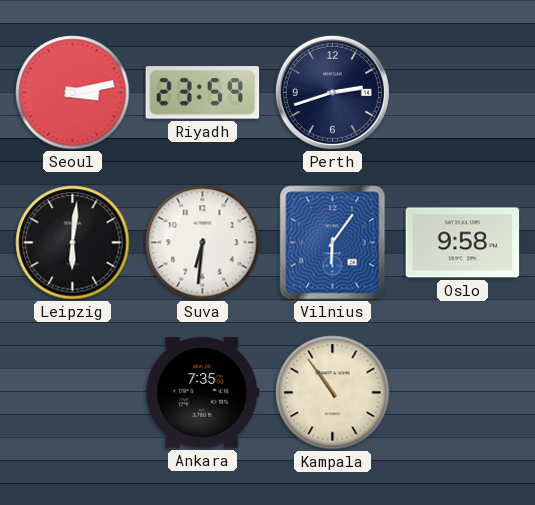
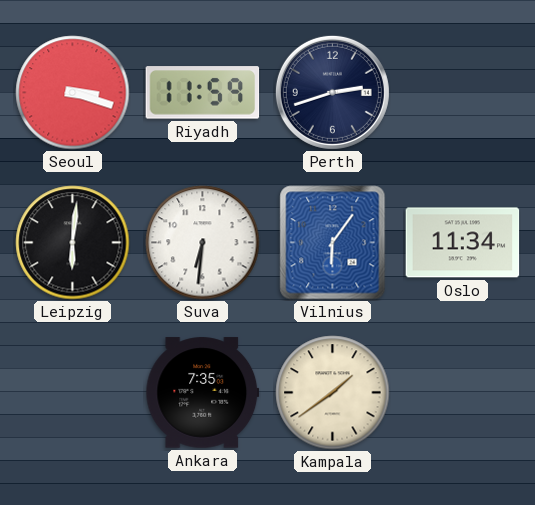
Seoul: 3:13 -> 3:18 (73, 93)
Riyadh: 23:59 -> 11:59 (203, 93)
Oslo: 9:58 -> 11:34 (463, 243)
Kampala: 10:54 -> 1:39 (333, 393)
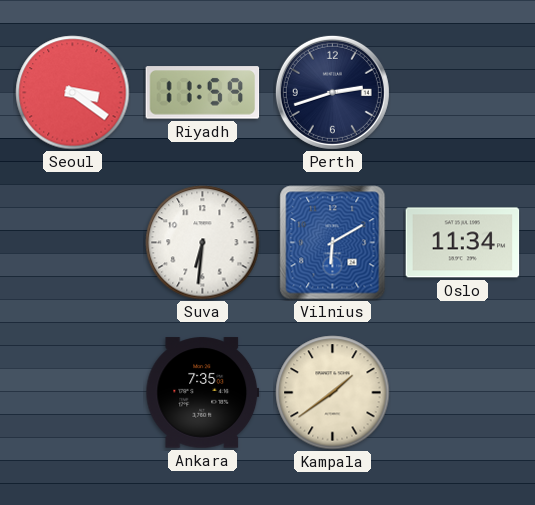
Seoul: 3:18 -> 3:21 (73, 93)
Leipzig: 6:01 -> none (73, 243)
Vilnius: 6:06 -> 6:10 (333, 243)
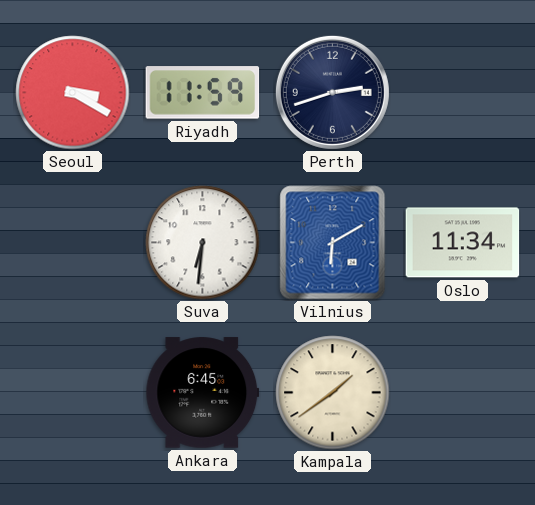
Seoul: 3:21 -> 3:20 (73, 93)
Ankara: 7:35 -> 6:45 (203, 393)
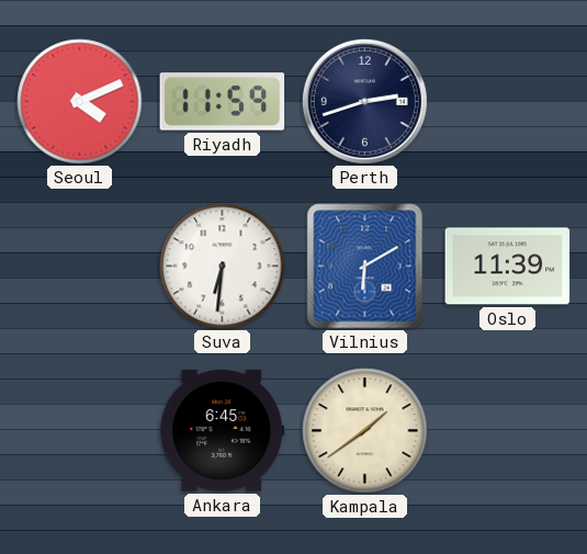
Seoul: 3:20 -> 4:11 (80, 102)
Oslo: 11:34 -> 11:39 (508, 267)
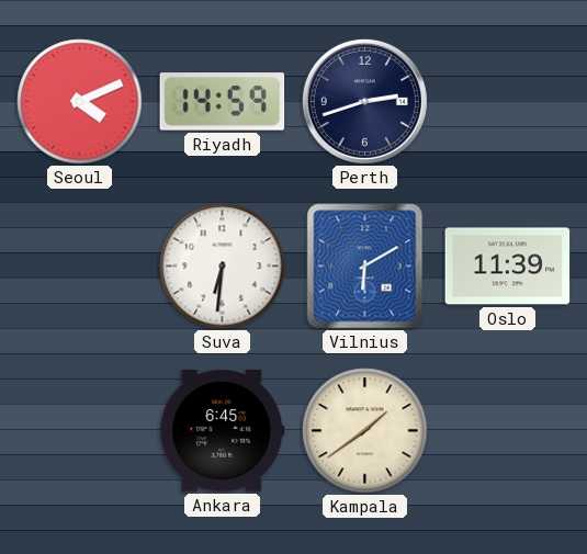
Riyadh: 11:59 -> 14:59 (223, 102)
